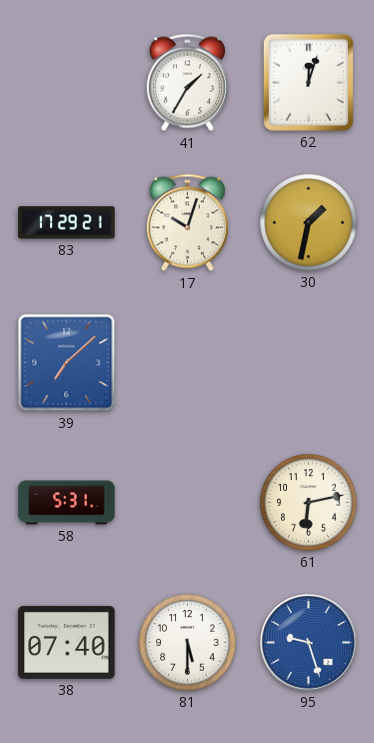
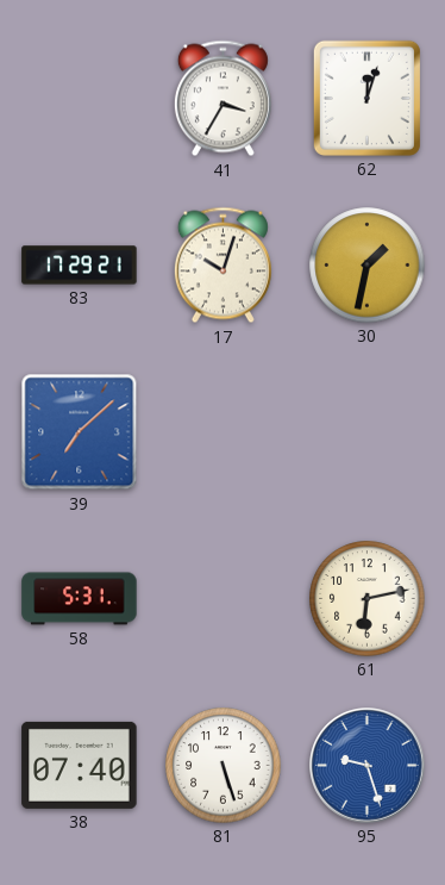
41: 1:35 -> 3:35 (223, 99)
81: 5:30 -> 5:27 (224, 766)
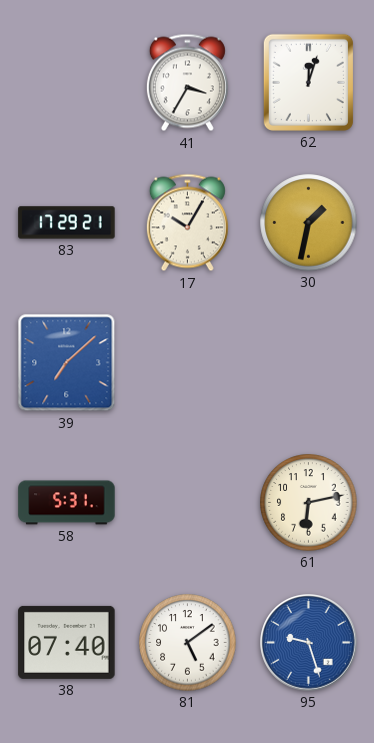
17: 10:03 -> 10:05 (187, 223)
81: 5:27 -> 5:09 (188, 643)
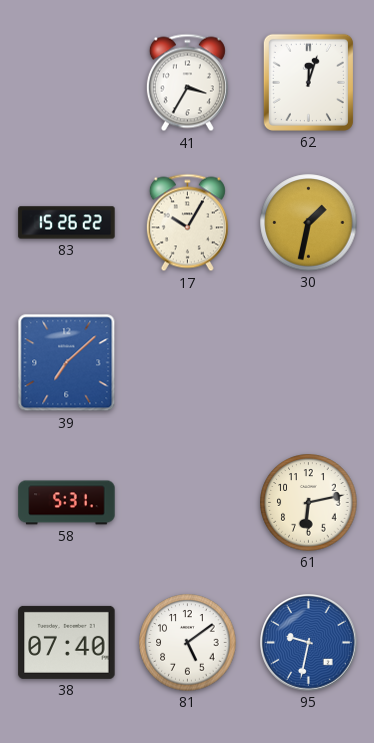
83: 17:29 -> 15:26 (67, 223)
95: 9:27 -> 9:32 (309, 643)
